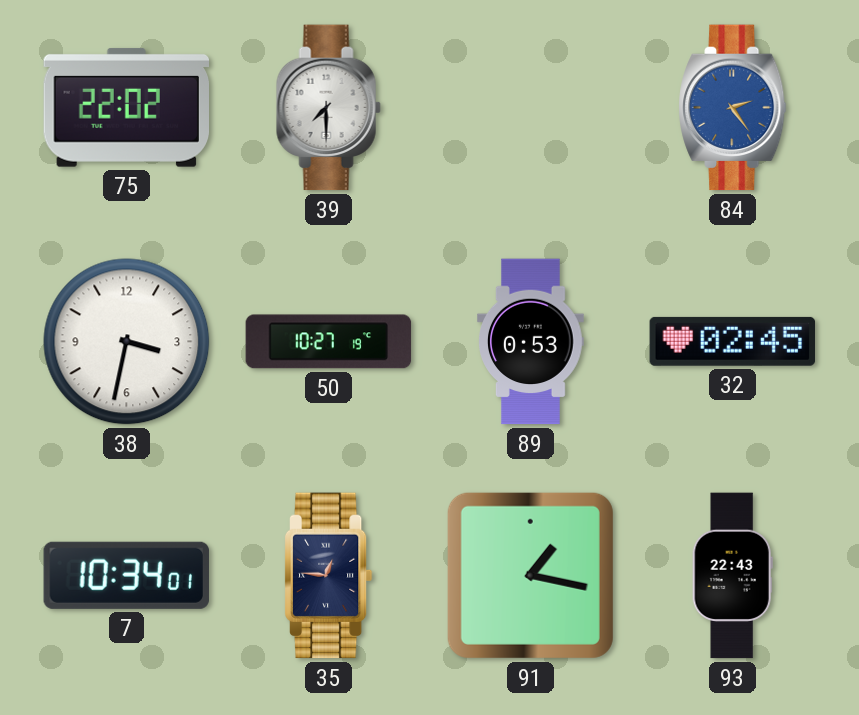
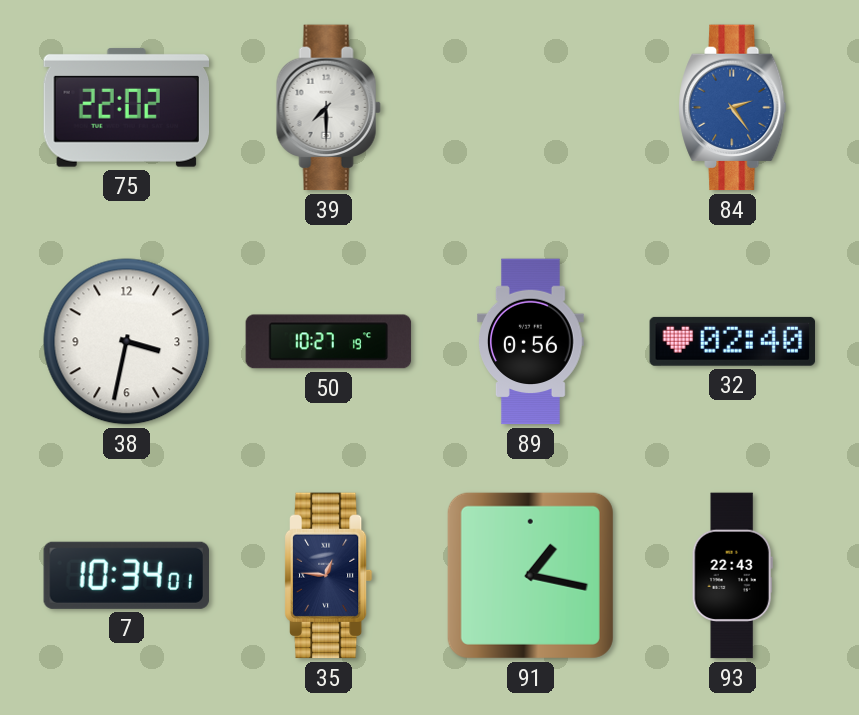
89: 0:53 -> 0:56 (531, 342)
32: 02:45 -> 02:40 (733, 341)
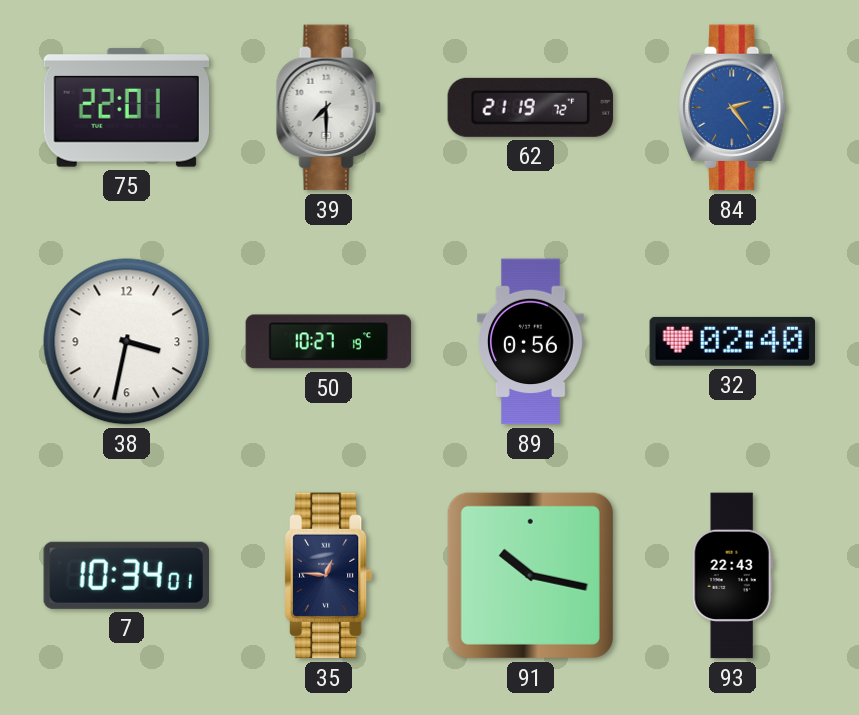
75: 22:02 -> 22:01 (126, 107)
62: none -> 21:19 (531, 107)
91: 1:17 -> 10:17 (530, 575)
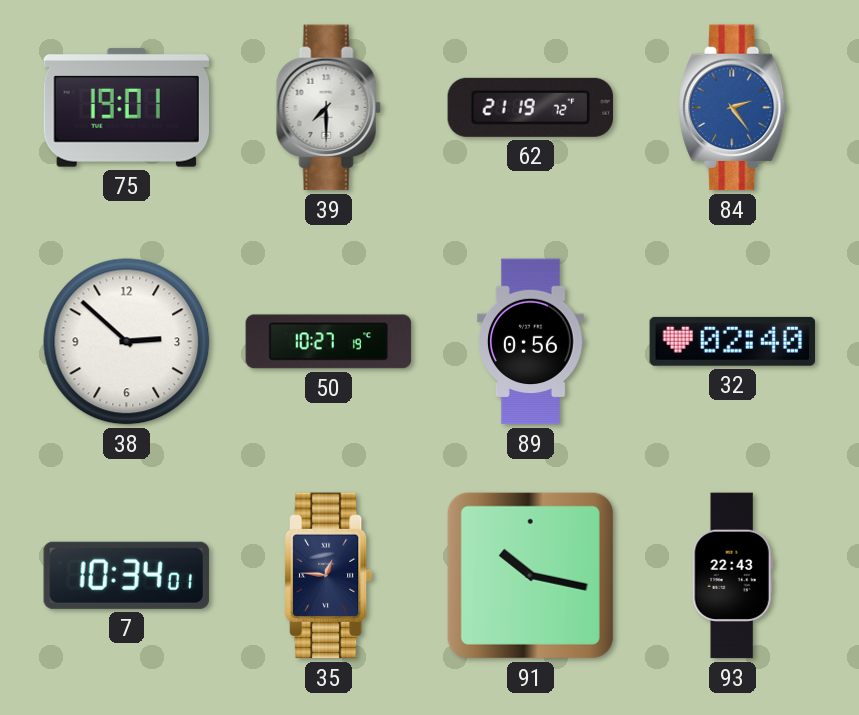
75: 22:01 -> 19:01 (126, 107)
38: 3:32 -> 2:52 (127, 342)
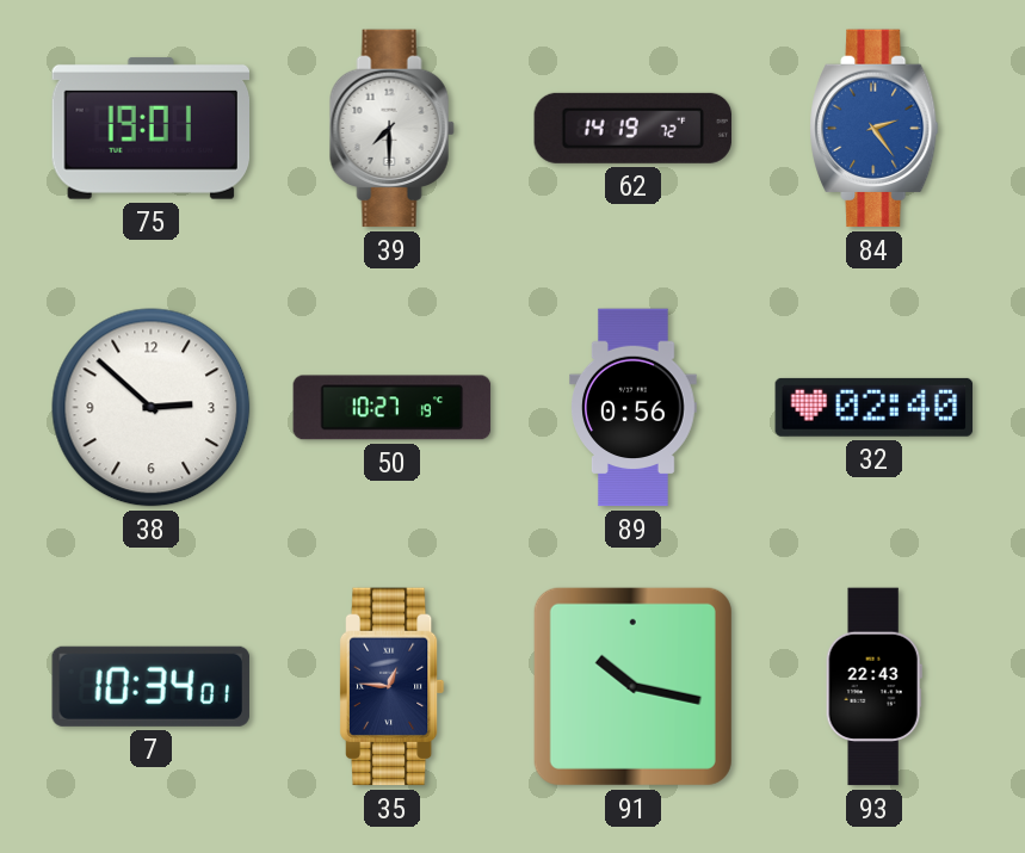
62: 21:19 -> 14:19 (634, 128)
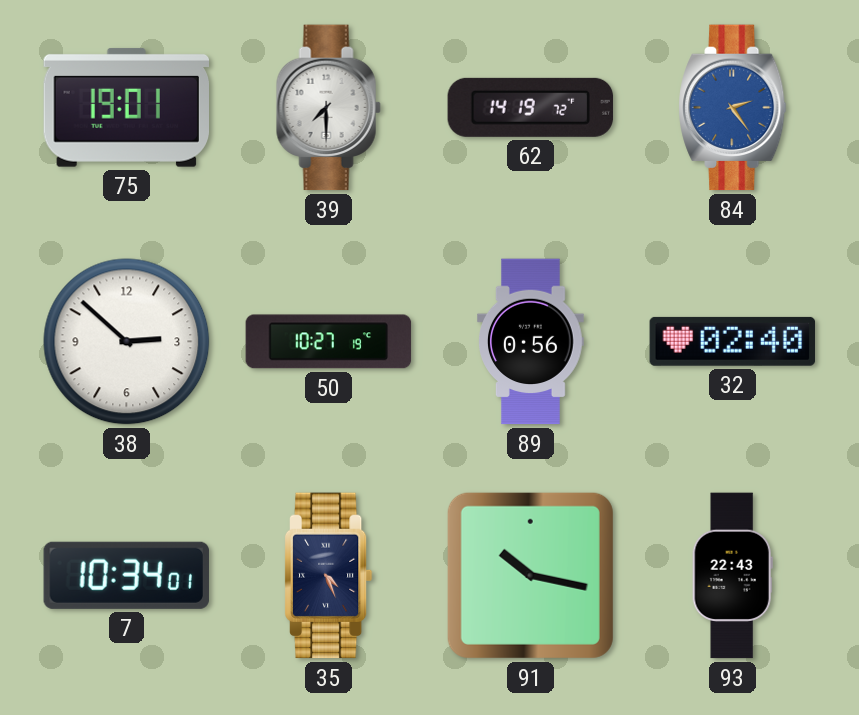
35: 12:46 -> 4:26 (328, 576)
